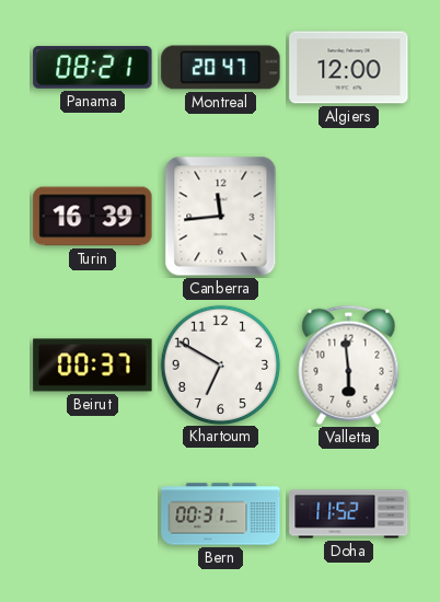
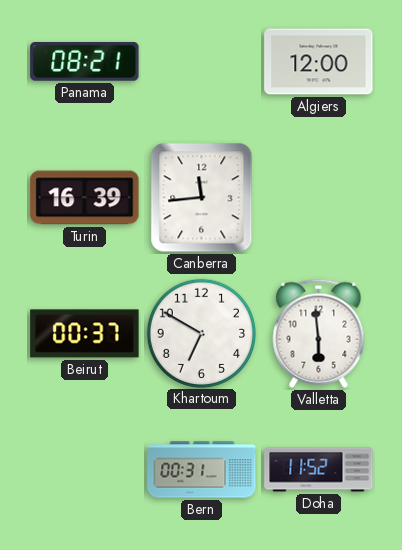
Montreal: 20:47 -> none (221, 68)
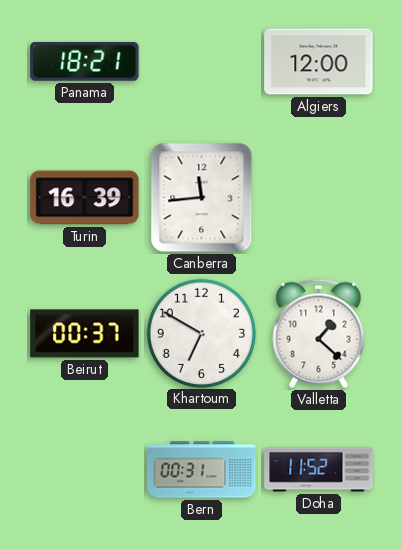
Panama: 08:21 -> 18:21 (85, 61)
Valletta: 5:59 -> 1:22 (319, 333)
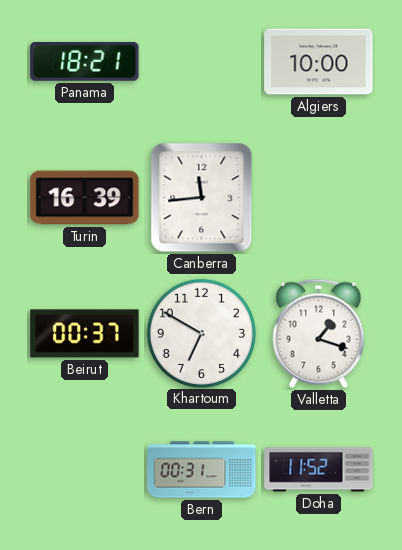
Algiers: 12:00 -> 10:00 (319, 62)
Valletta: 1:22 -> 1:18 (319, 333)
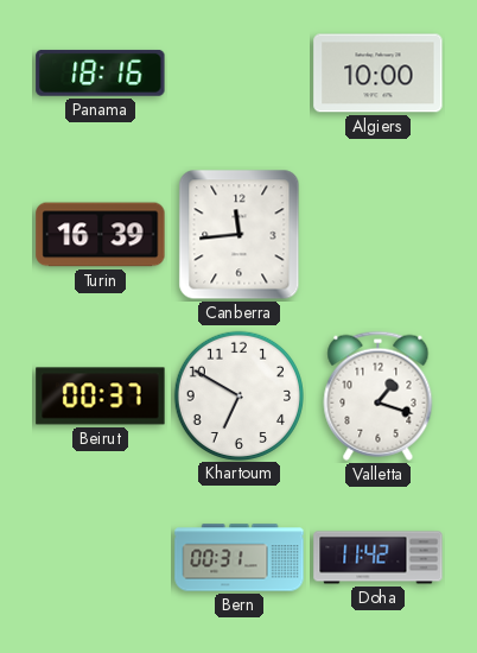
Panama: 18:21 -> 18:16 (101, 72)
Doha: 11:52 -> 11:42 (379, 558)
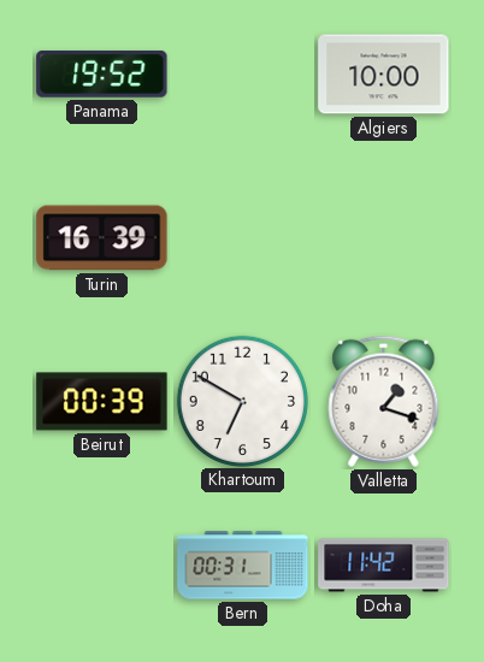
Panama: 18:16 -> 19:52 (102, 73)
Canberra: 11:44 -> none (240, 235)
Beirut: 00:37 -> 00:39 (102, 402)
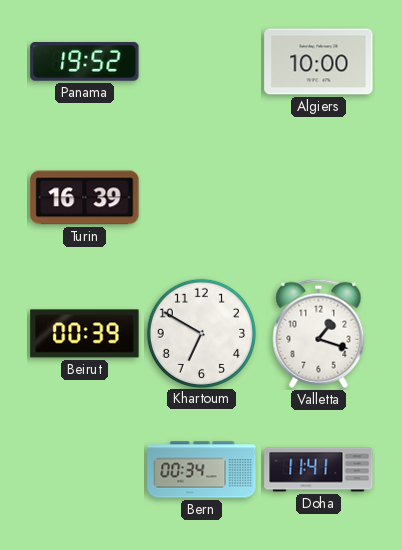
Bern: 00:31 -> 00:34 (202, 470)
Doha: 11:42 -> 11:41 (319, 470)
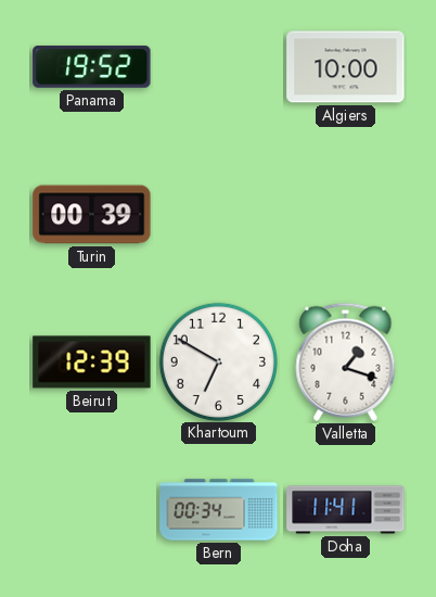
Turin: 16:39 -> 00:39 (92, 215)
Beirut: 00:39 -> 12:39 (92, 363)
